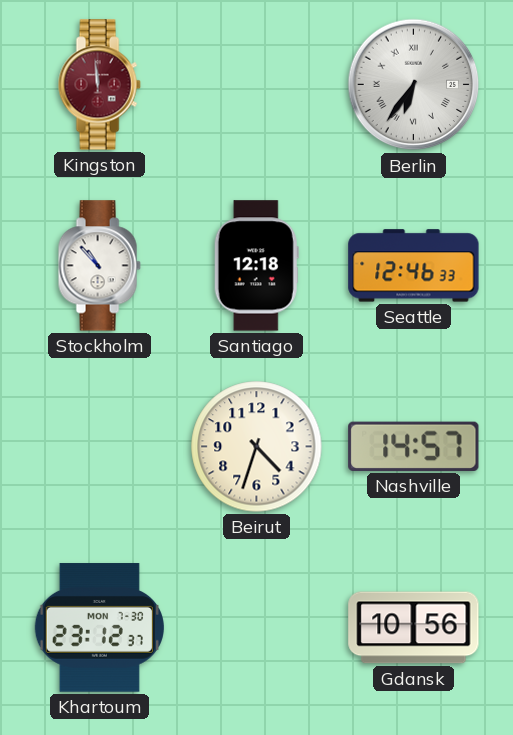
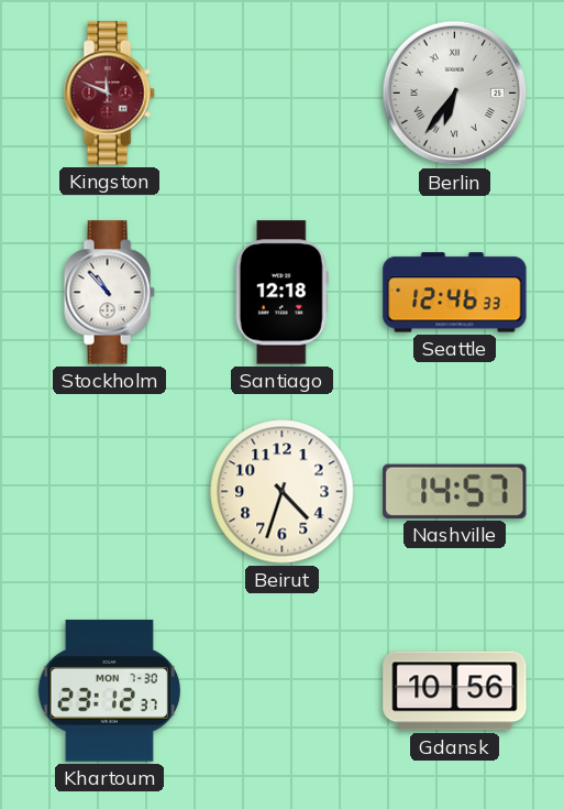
Kingston: 11:59 -> 11:49 (109, 94)
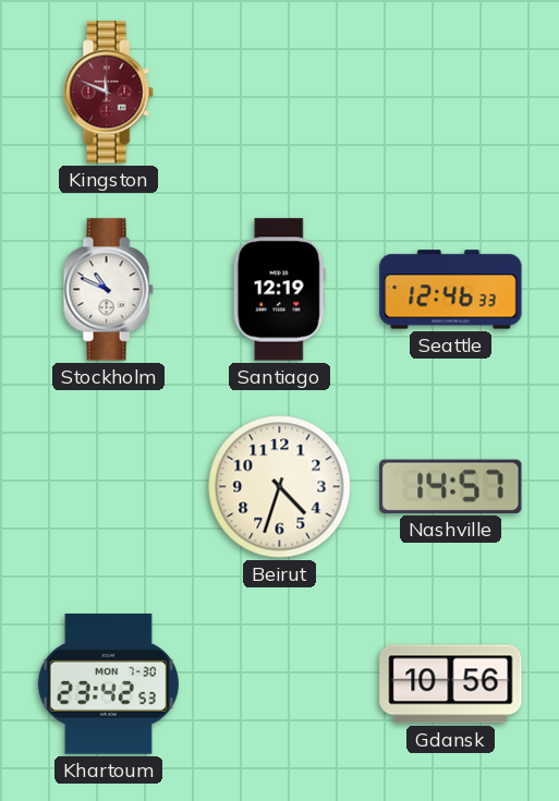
Berlin: 6:36 -> none (455, 94)
Stockholm: 10:53 -> 10:49 (108, 290)
Santiago: 12:18 -> 12:19 (279, 290)
Khartoum: 23:12 -> 23:42 (108, 684)
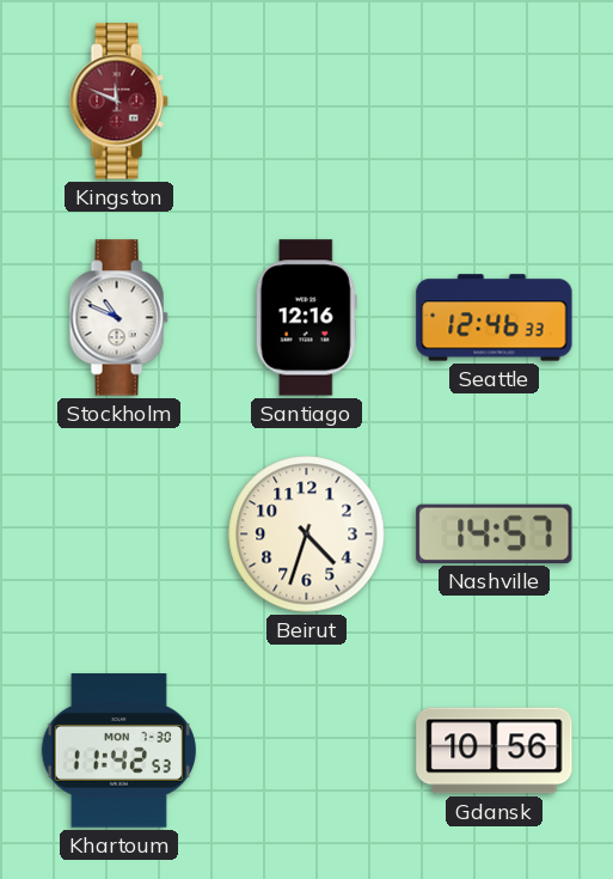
Santiago: 12:19 -> 12:16 (306, 318)
Khartoum: 23:42 -> 11:42 (118, 751)
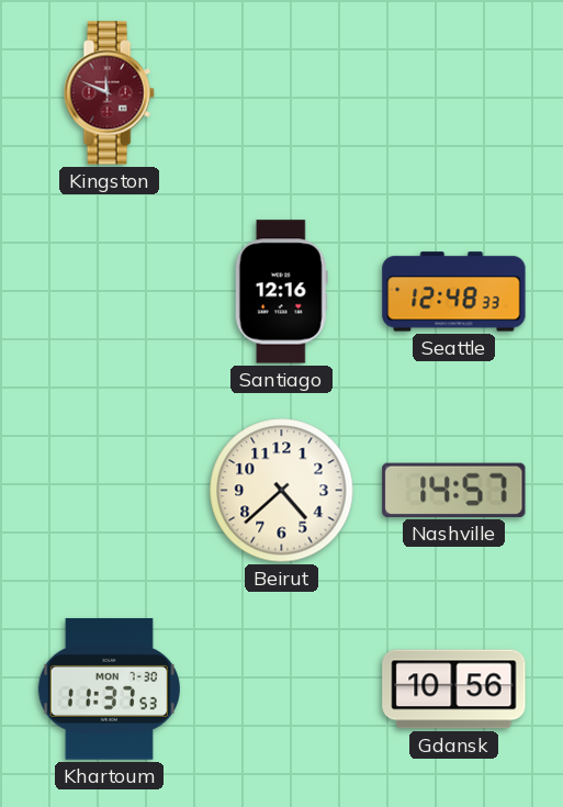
Stockholm: 10:49 -> none (118, 318)
Seattle: 12:46 -> 12:48 (454, 292)
Beirut: 4:33 -> 4:38 (282, 491)
Khartoum: 11:42 -> 11:37 (109, 690)
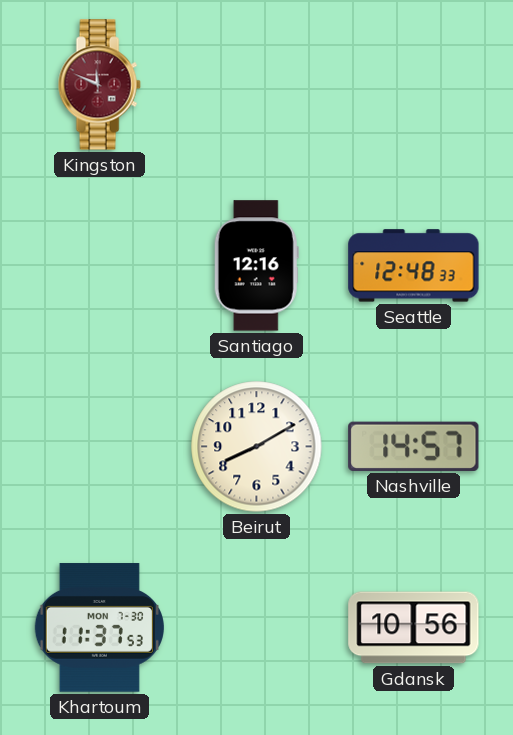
Beirut: 4:38 -> 8:10 (257, 447)
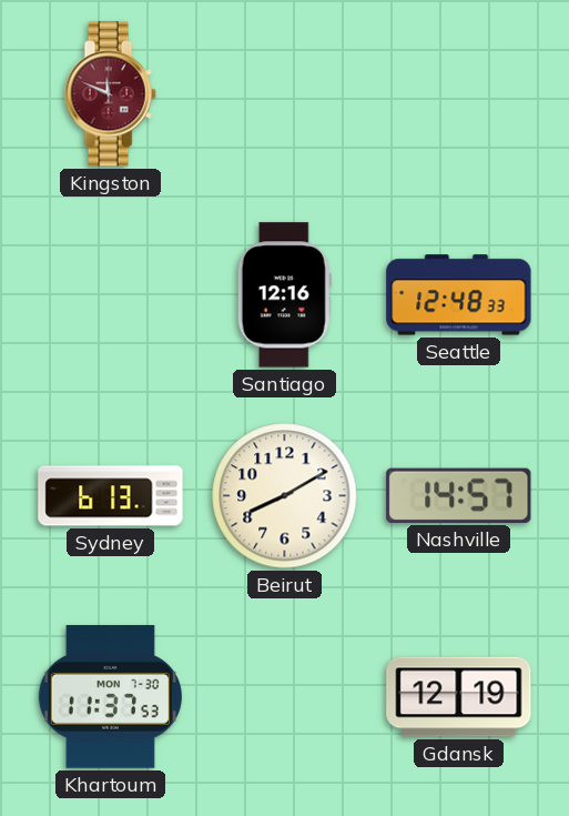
Sydney: none -> 6:13 (111, 496)
Gdansk: 10:56 -> 12:19 (459, 697)
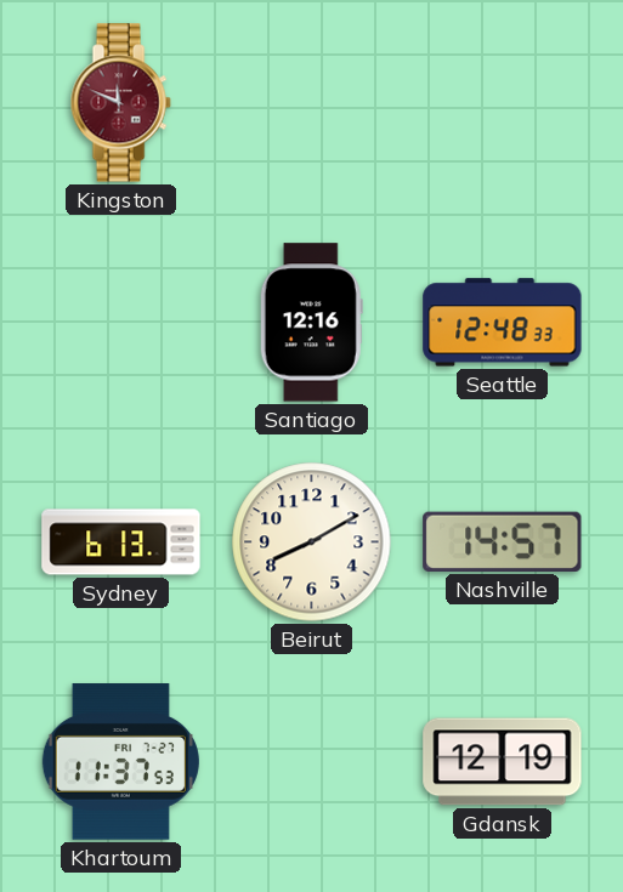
Khartoum date: MON 7-30 -> FRI 7-27 (120, 762)
